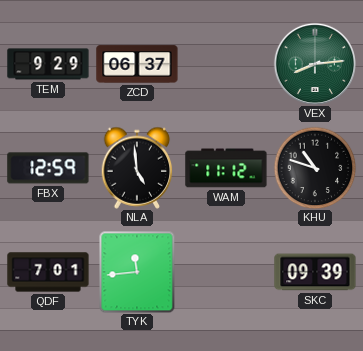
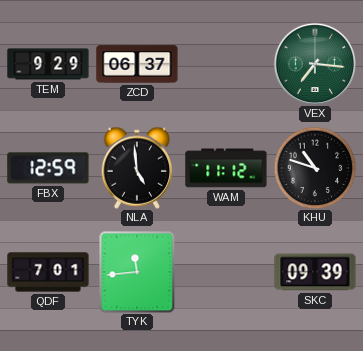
VEX: 8:14 -> 7:16 (314, 63)
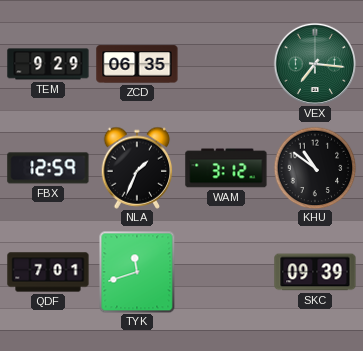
ZCD: 06:37 -> 06:35 (137, 64)
NLA: 4:59 -> 1:34 (137, 168)
WAM: 11:12 -> 3:12 (226, 168)
KHU: 10:48 -> 10:51 (315, 168)
TYK: 11:44 -> 11:42 (137, 272)
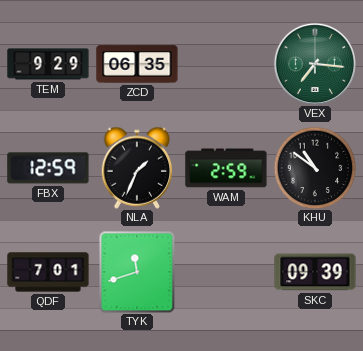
WAM: 3:12 -> 2:59 (226, 168)
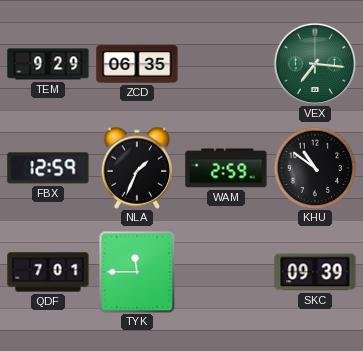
TYK: 11:42 -> 11:45 (137, 272)
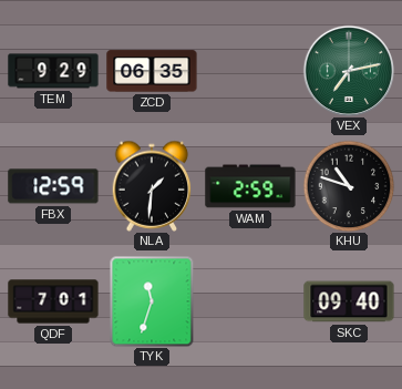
VEX: 7:16 -> 7:13 (348, 70)
NLA: 1:34 -> 1:31 (152, 186)
KHU: 10:51 -> 10:48 (349, 186)
TYK: 11:45 -> 11:33 (152, 301)
SKC: 09:39 -> 09:40 (349, 301)
